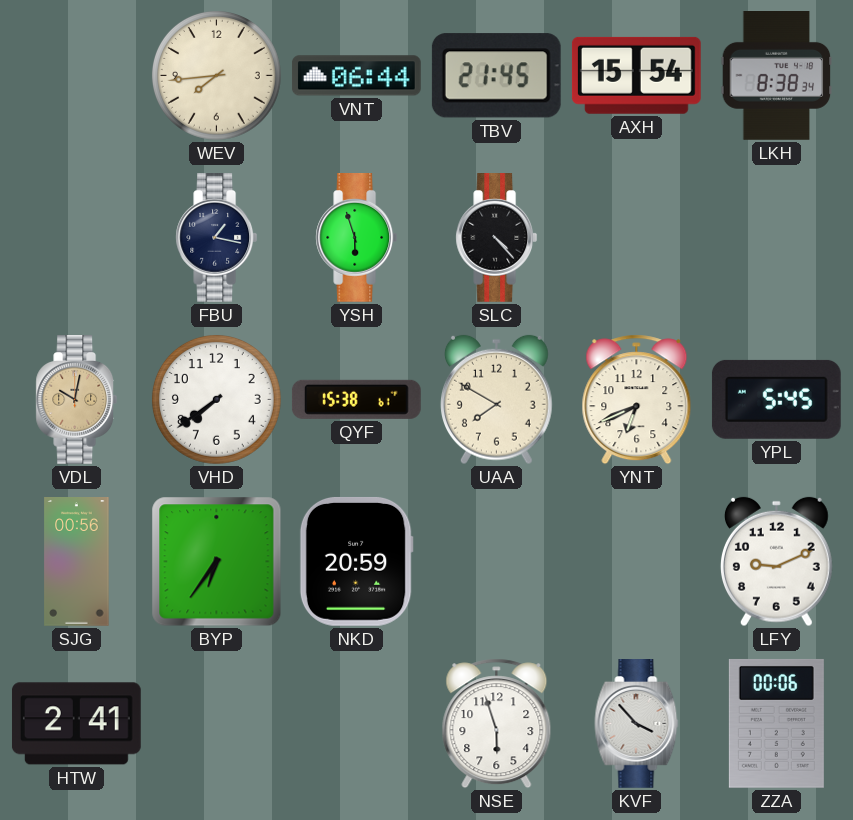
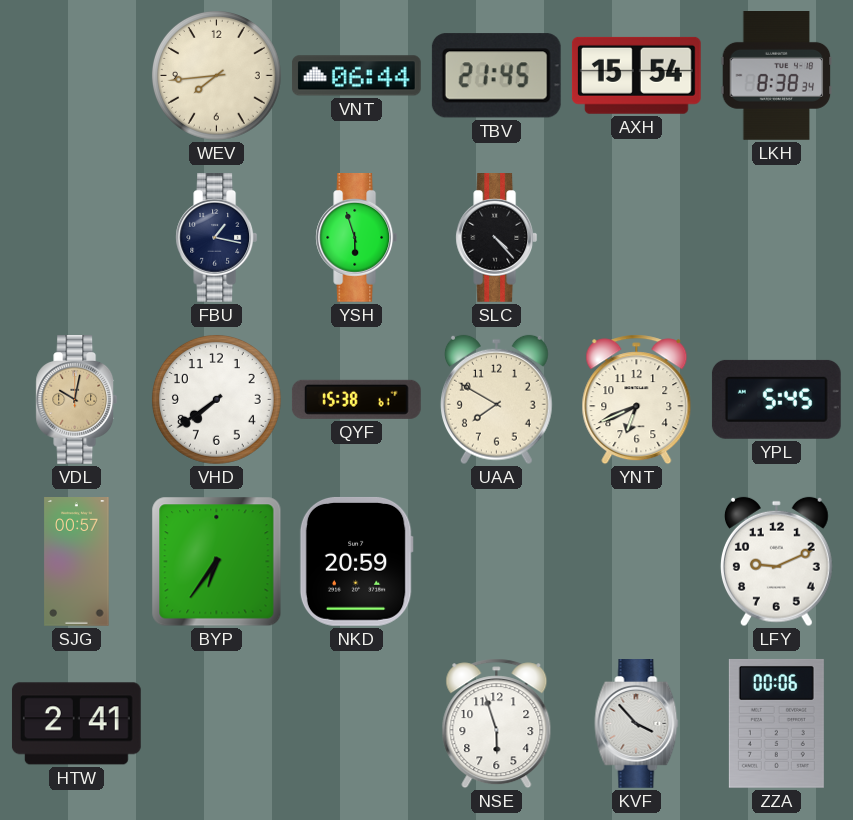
SJG: 00:56 -> 00:57 (77, 562)
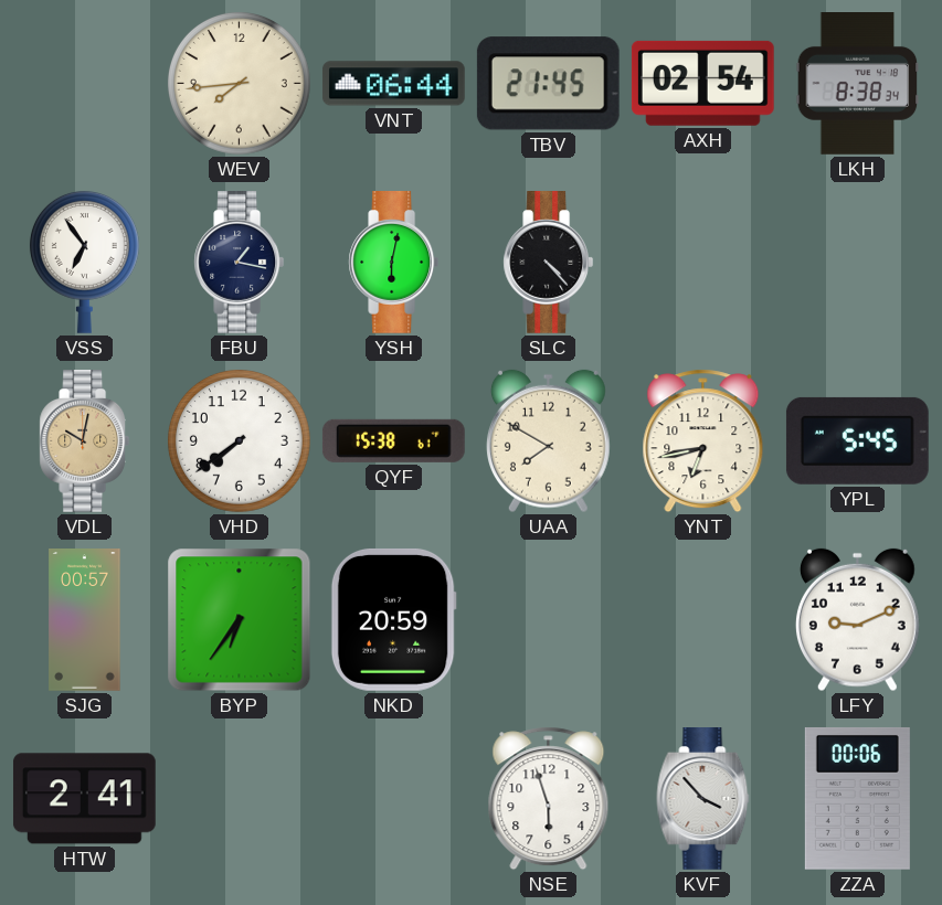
AXH: 15:54 -> 02:54 (702, 83)
VSS: none -> 6:54 (84, 262)
YSH: 5:57 -> 6:02 (394, 263)
YNT: 6:41 -> 6:43 (703, 441)
